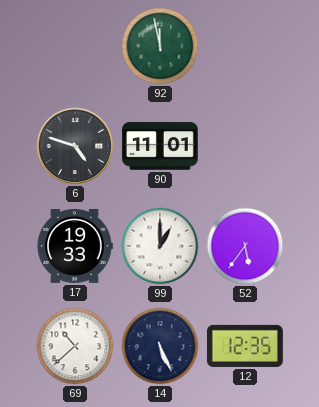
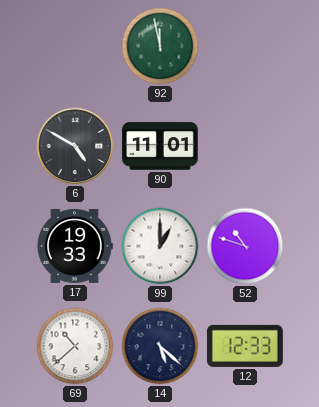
6: 4:48 -> 4:50 (75, 146)
52: 5:36 -> 10:48 (245, 246)
14: 5:26 -> 5:22 (160, 346)
12: 12:35 -> 12:33 (245, 346)
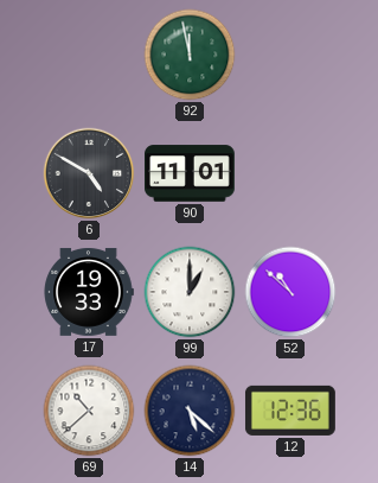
52: 10:48 -> 10:52 (290, 292)
12: 12:33 -> 12:36 (290, 411)
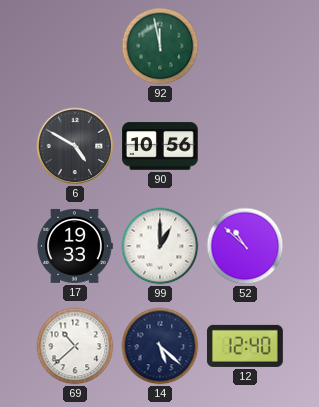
90: 11:01 -> 10:56 (161, 146)
12: 12:36 -> 12:40 (245, 346)
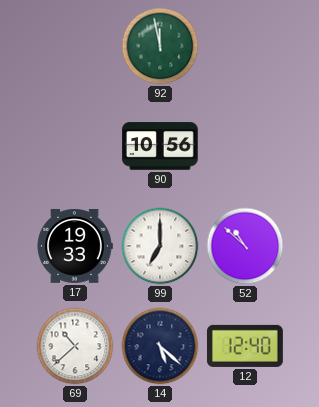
6: 4:50 -> none (75, 146)
99: 1:00 -> 7:00 (160, 246)
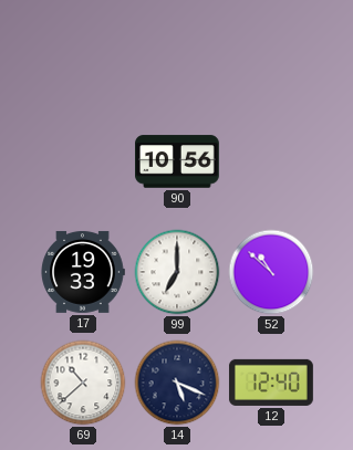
92: 11:58 -> none (160, 46)
14: 5:22 -> 5:19 (177, 383)
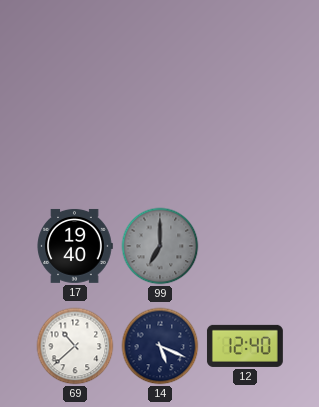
90: 10:56 -> none (178, 161)
17: 19:33 -> 19:40 (75, 246)
99 dial: white -> grey (160, 246)
52: 10:52 -> none (271, 272)
